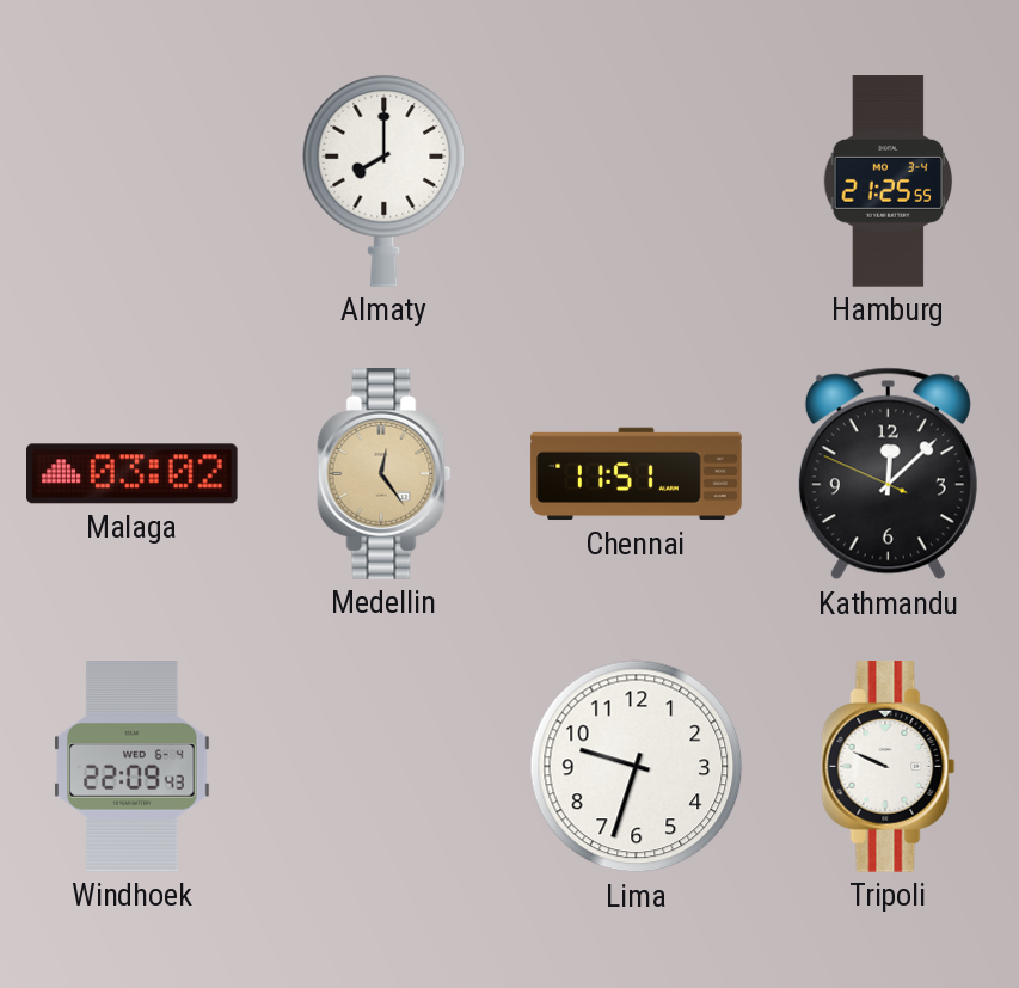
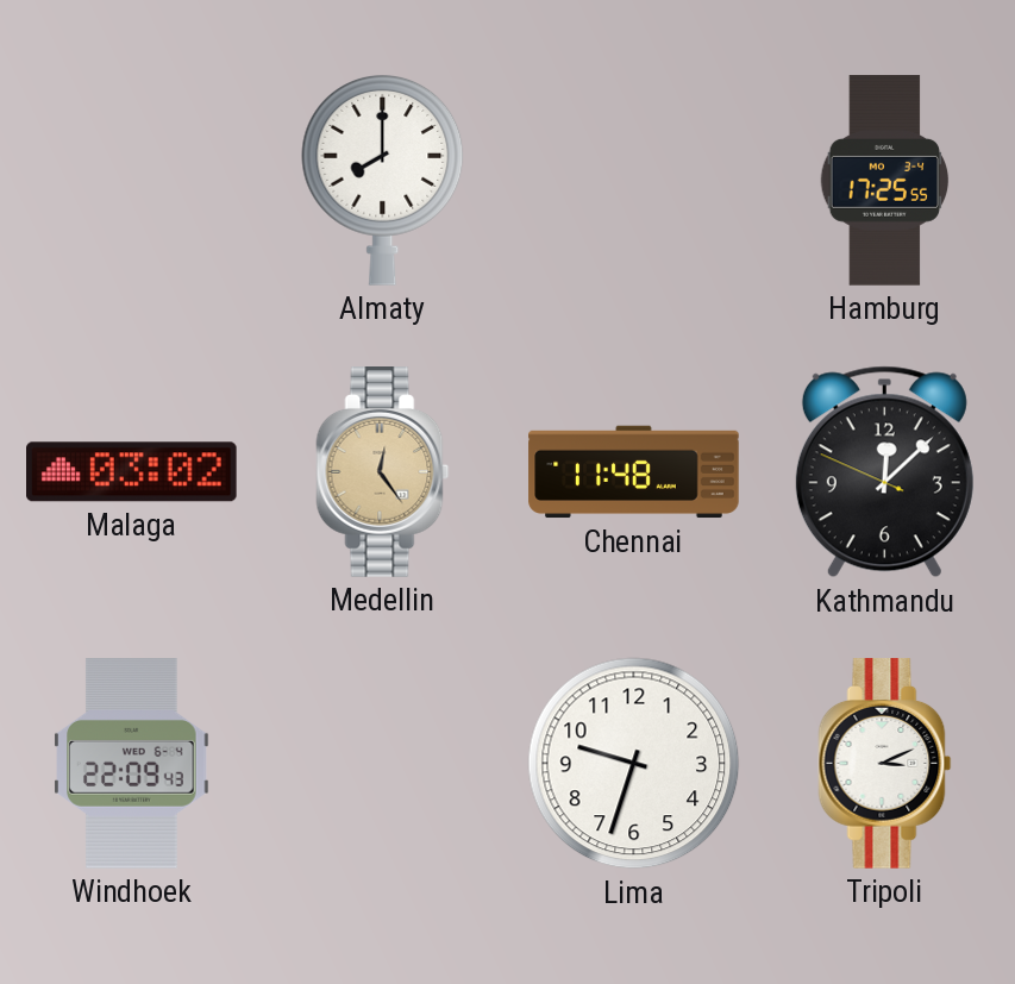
Hamburg: 21:25 -> 17:25 (885, 181)
Chennai: 11:51 -> 11:48 (634, 472)
Tripoli: 9:49 -> 3:11 (885, 764)
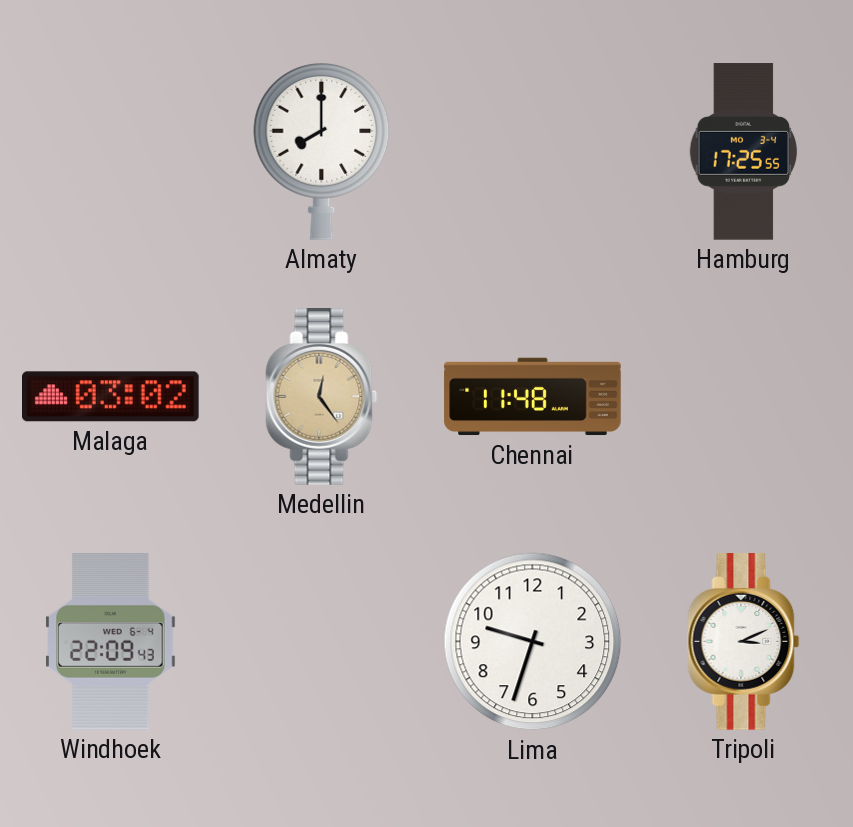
Kathmandu: 12:07 -> none (884, 472)
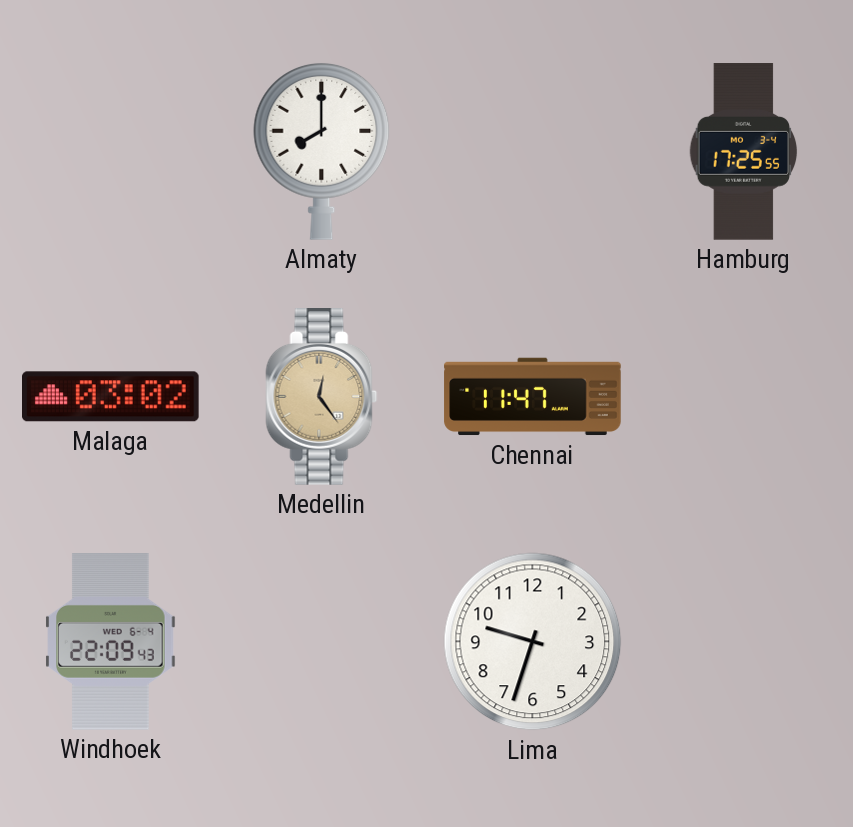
Chennai: 11:48 -> 11:47 (533, 397)
Tripoli: 3:11 -> none (744, 642)
